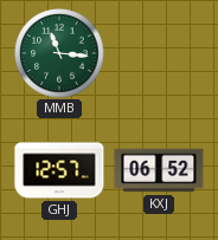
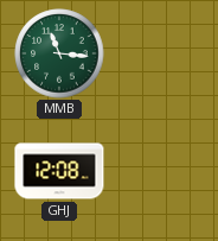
GHJ: 12:57 -> 12:08 (59, 171)
KXJ: 06:52 -> none (159, 170)
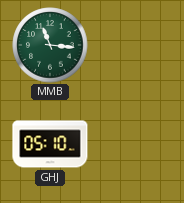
GHJ: 12:08 -> 05:10 (50, 144)
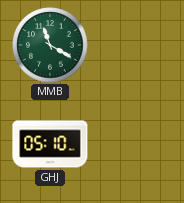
MMB: 11:16 -> 11:20 (50, 45)
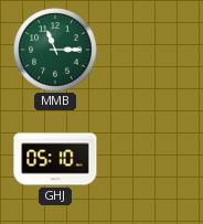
MMB: 11:20 -> 11:15 (55, 50)
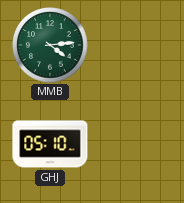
MMB: 11:15 -> 4:14 (50, 45)
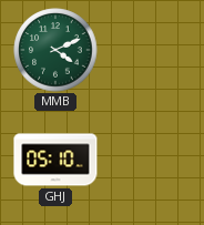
MMB: 4:14 -> 4:11 (55, 50)
